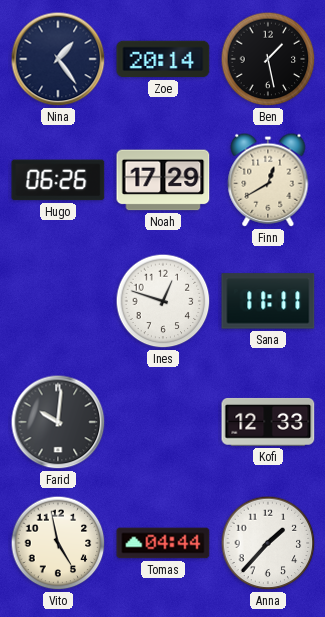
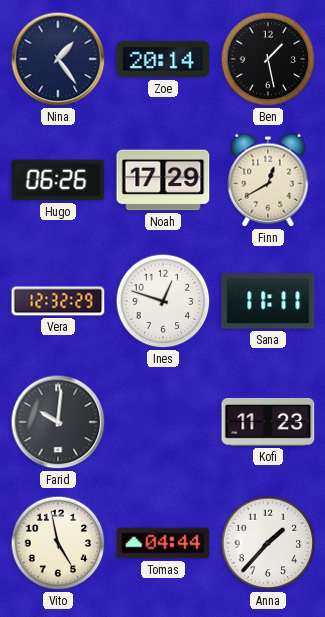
Vera: none -> 12:32 (58, 301)
Kofi: 12:33 -> 11:23 (268, 422)
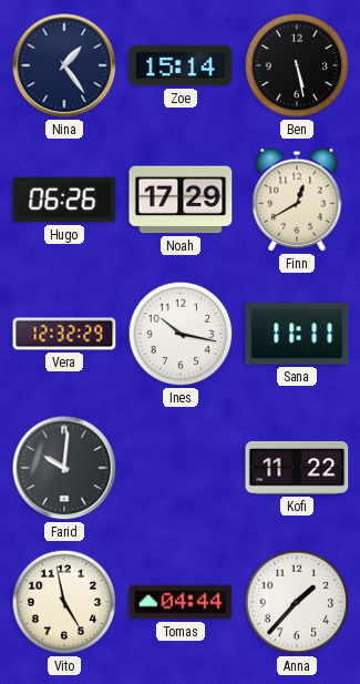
Zoe: 20:14 -> 15:14 (181, 65)
Ben: 1:28 -> 5:28 (297, 65)
Ines: 12:48 -> 10:17 (181, 334)
Kofi: 11:23 -> 11:22 (297, 468)
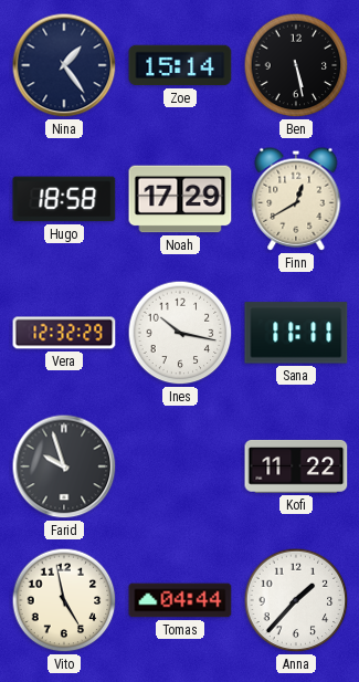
Hugo: 06:26 -> 18:58 (64, 199)
Farid: 10:01 -> 9:57 (64, 466)
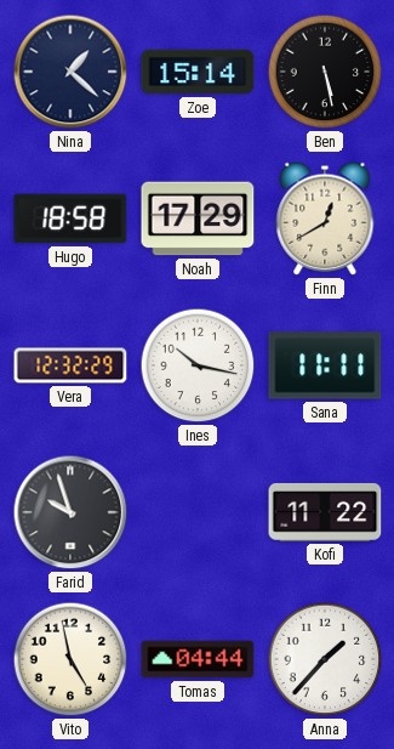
Nina: 1:24 -> 1:22 (70, 72)
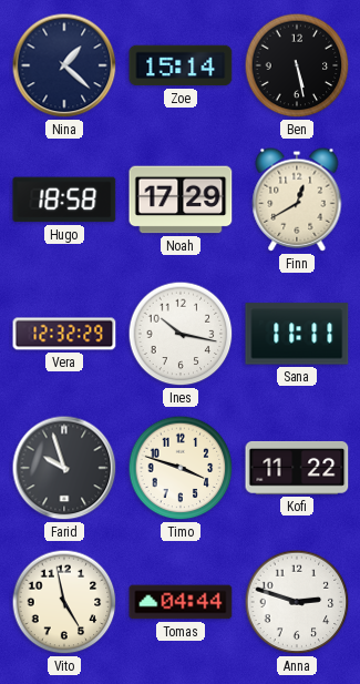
Timo: none -> 3:48 (181, 468)
Anna: 1:37 -> 2:48 (297, 602)
